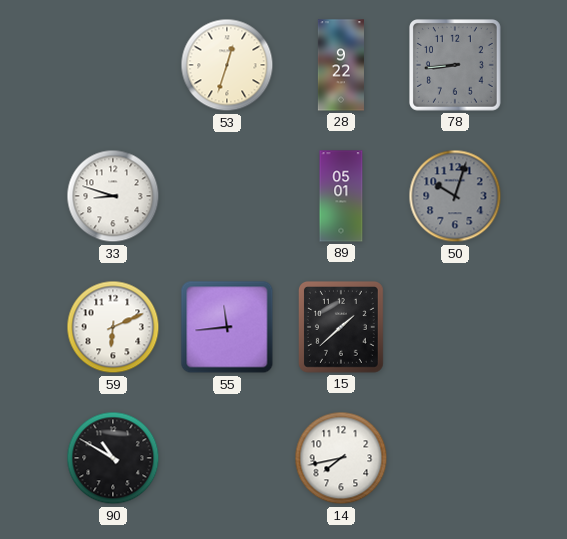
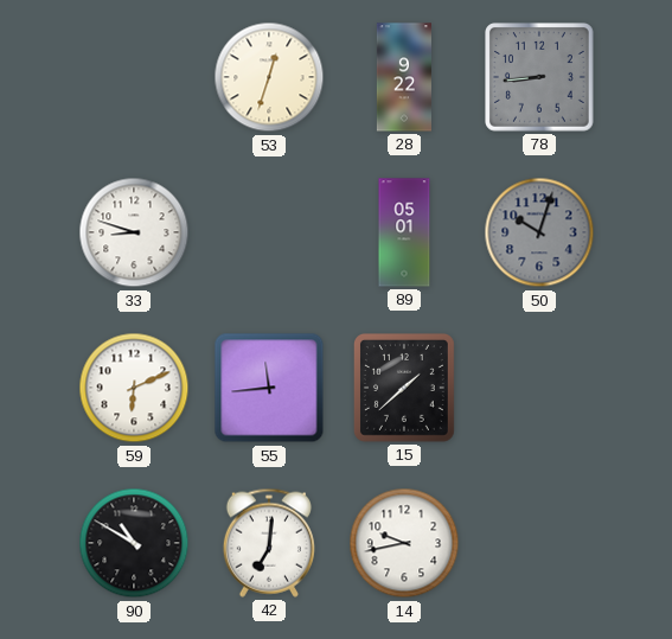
42: none -> 7:01 (269, 543)
14: 7:43 -> 9:43 (404, 543)
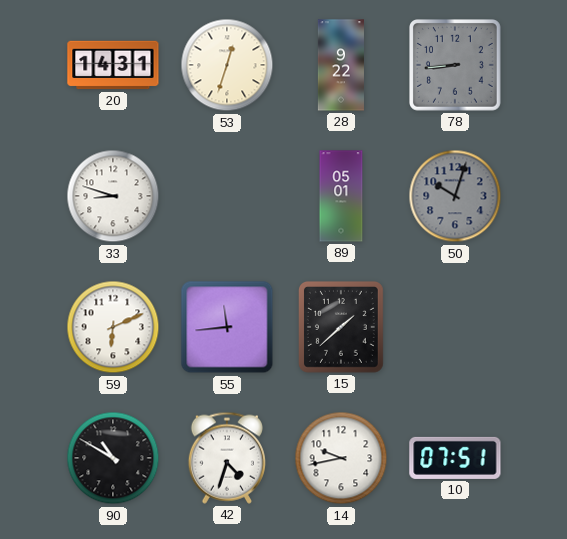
20: none -> 14:31 (113, 65)
42: 7:01 -> 4:33 (227, 458)
10: none -> 07:51 (455, 458)
